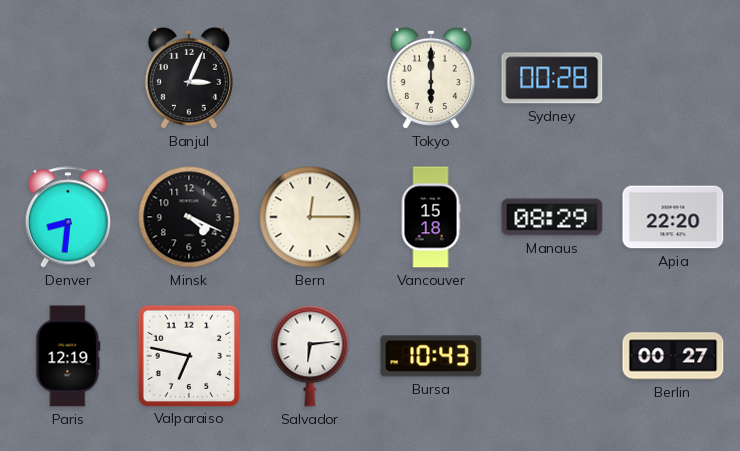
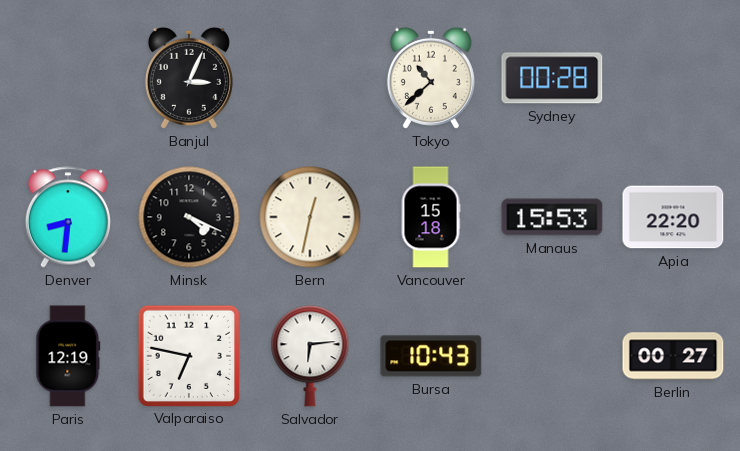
Tokyo: 6:00 -> 10:38 (431, 78)
Bern: 12:15 -> 12:32 (310, 217)
Manaus: 08:29 -> 15:53 (552, 217)
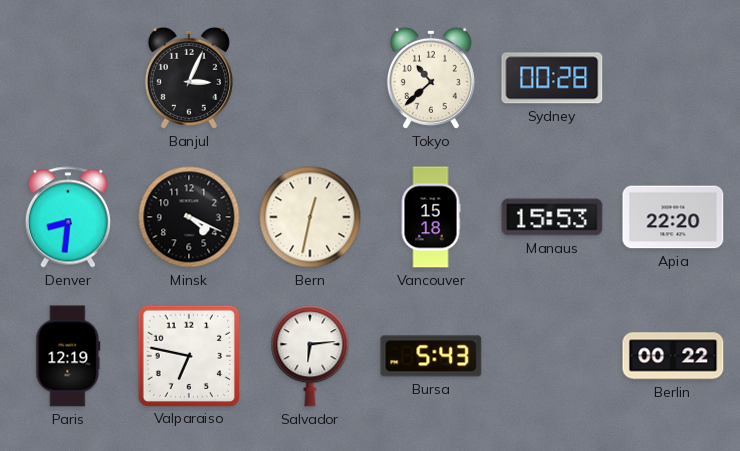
Bursa: 10:43 -> 5:43 (431, 356)
Berlin: 00:27 -> 00:22 (673, 356)
